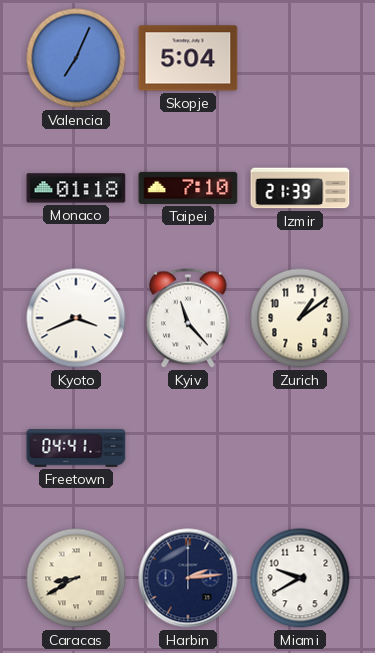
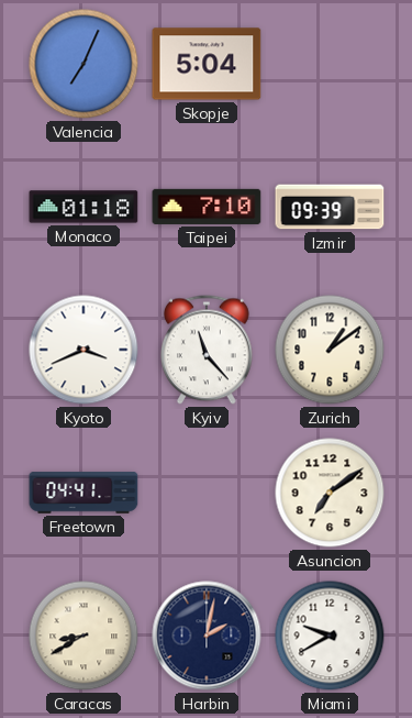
Izmir: 21:39 -> 09:39 (330, 207)
Asuncion: none -> 7:09 (330, 493)
Harbin: 2:14 -> 2:02 (207, 636)
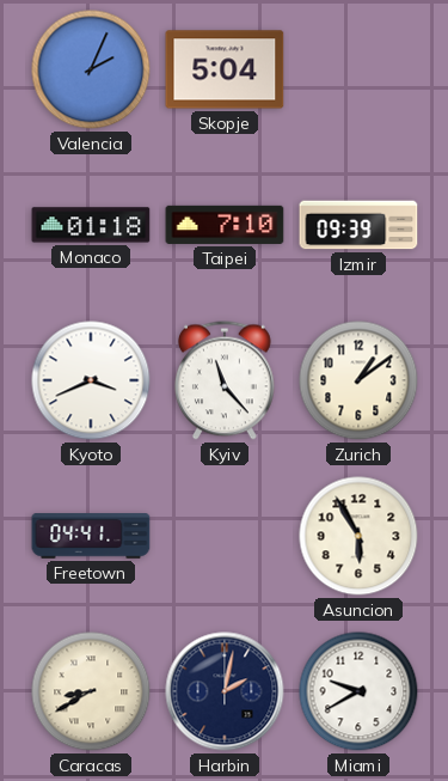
Valencia: 7:04 -> 2:04 (91, 69)
Asuncion: 7:09 -> 5:55 (358, 536)
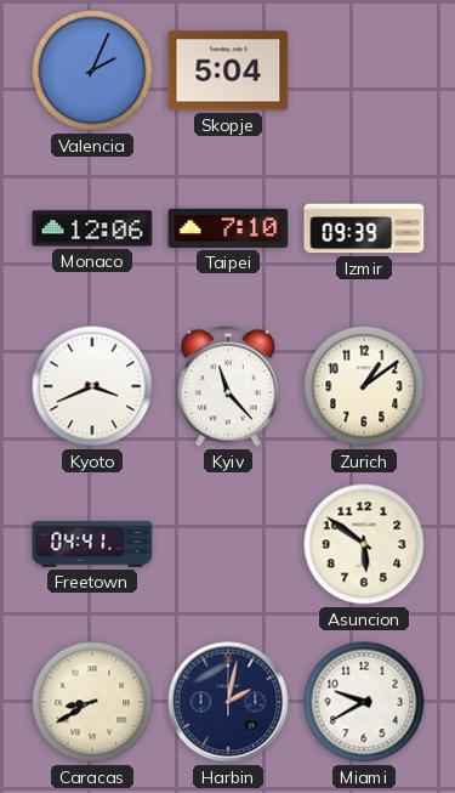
Monaco: 01:18 -> 12:06 (92, 228)
Asuncion: 5:55 -> 5:51 (364, 544)
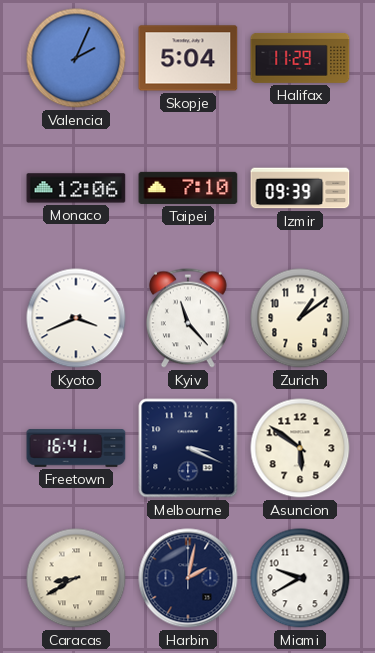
Halifax: none -> 11:29 (300, 58)
Freetown: 04:41 -> 16:41 (76, 448)
Melbourne: none -> 3:19 (188, 448)
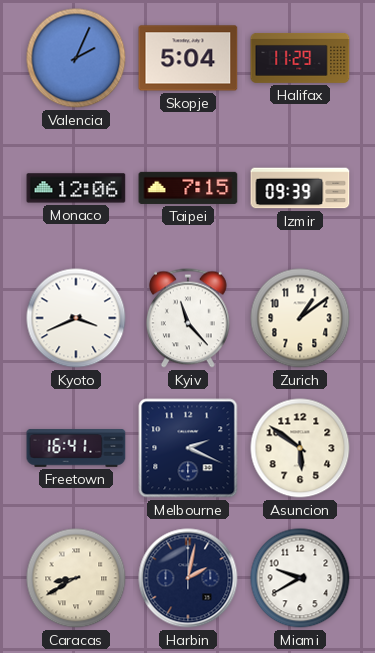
Taipei: 7:10 -> 7:15 (188, 188)
Melbourne: 3:19 -> 2:19 (188, 448)
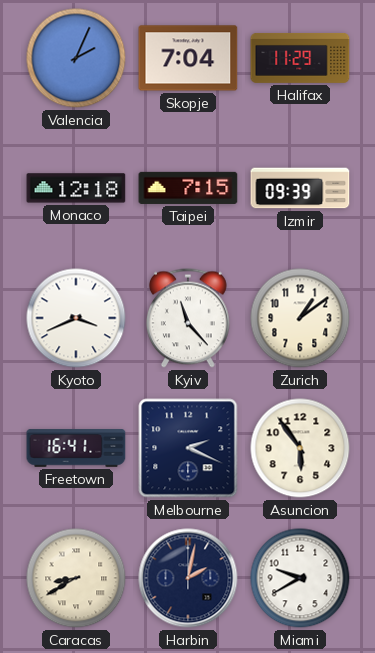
Skopje: 5:04 -> 7:04 (188, 58)
Monaco: 12:06 -> 12:18 (76, 188)
Asuncion: 5:51 -> 5:54 (300, 448)
